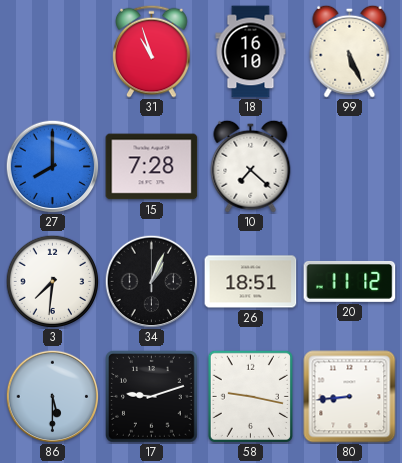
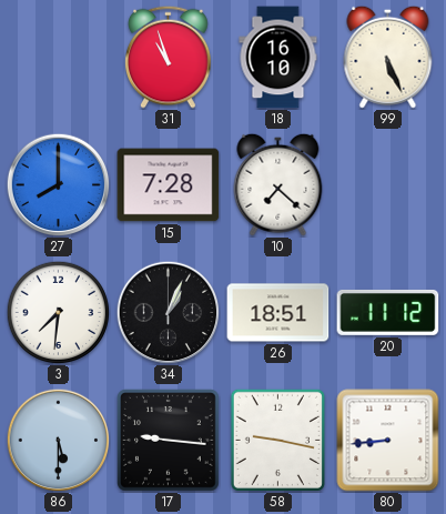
17: 9:12 -> 9:16 (169, 441)
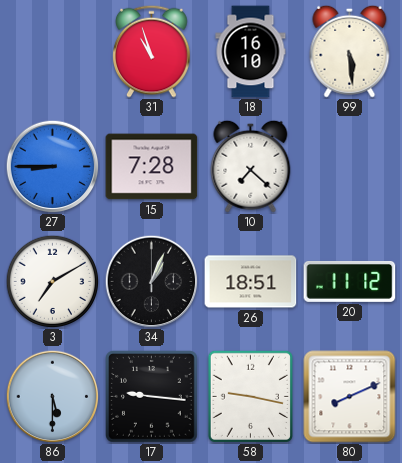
99: 5:26 -> 5:29 (350, 51)
27: 8:00 -> 8:45 (52, 166)
3: 7:31 -> 7:10 (52, 281)
80: 8:44 -> 8:11 (350, 397)
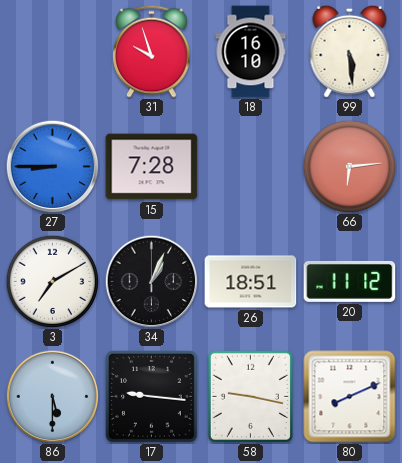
31: 10:57 -> 9:57 (152, 51)
10: 7:22 -> none (251, 166)
66: none -> 6:14 (349, 166)
